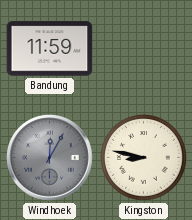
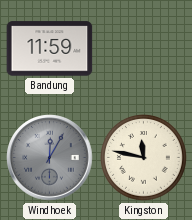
Kingston: 8:47 -> 11:47 (144, 158)
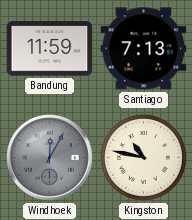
Santiago: none -> 7:13 (144, 49)
Kingston: 11:47 -> 10:47 (144, 158)
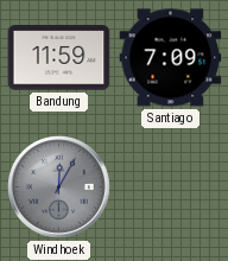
Santiago: 7:13 -> 7:09 (171, 58)
Kingston: 10:47 -> none (144, 158)
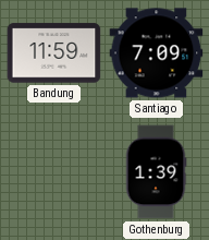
Windhoek: 12:05 -> none (59, 187)
Gothenburg: none -> 1:39 (156, 172)
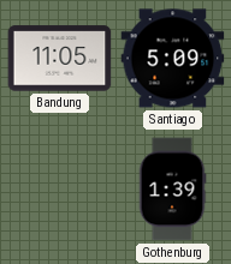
Bandung: 11:59 -> 11:05 (60, 59)
Santiago: 7:09 -> 5:09 (173, 59)
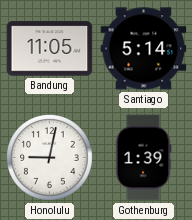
Santiago: 5:09 -> 5:14 (144, 49)
Honolulu: none -> 9:02 (50, 158)
